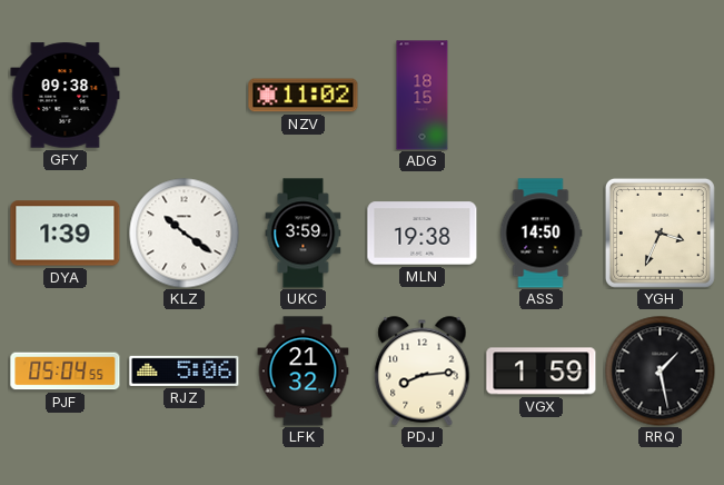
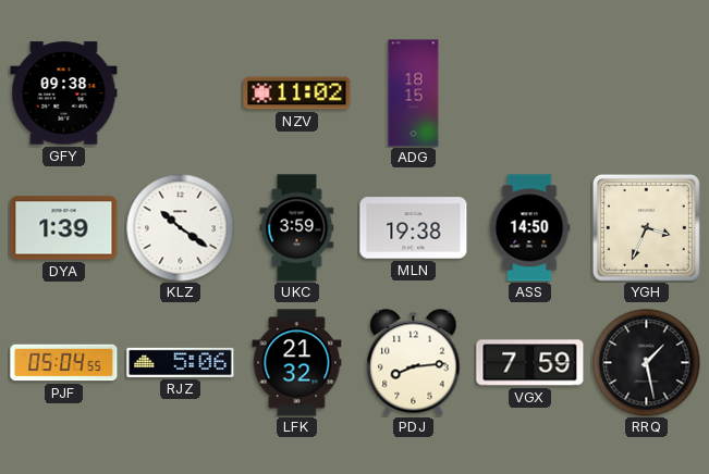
VGX: 1:59 -> 7:59 (530, 363)
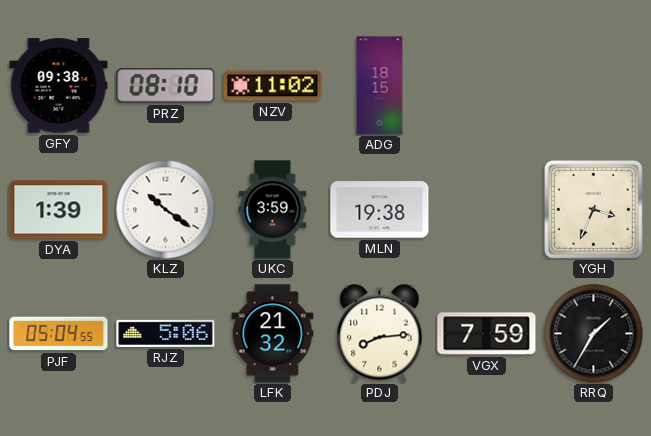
PRZ: none -> 08:10 (166, 86)
ASS: 14:50 -> none (529, 228)
RRQ: 1:28 -> 1:35 (594, 334)
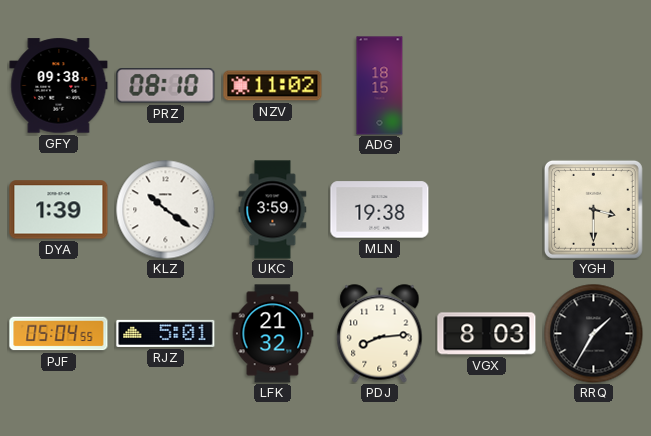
YGH: 3:34 -> 3:30 (593, 209)
RJZ: 5:06 -> 5:01 (166, 333)
VGX: 7:59 -> 8:03 (487, 334)
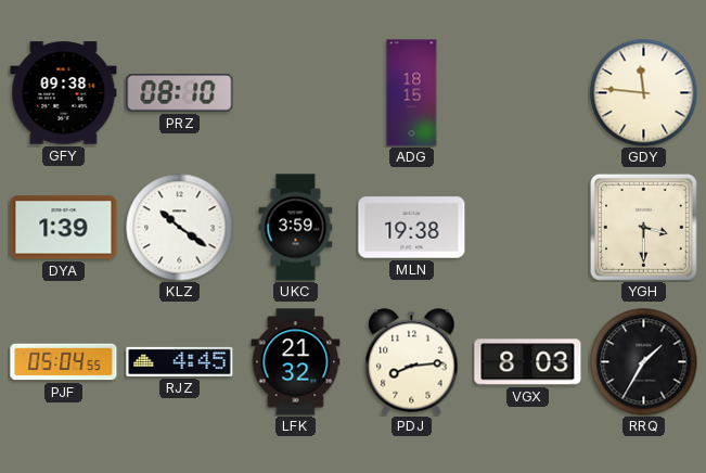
NZV: 11:02 -> none (273, 86)
GDY: none -> 11:46 (644, 93)
RJZ: 5:01 -> 4:45 (180, 361)
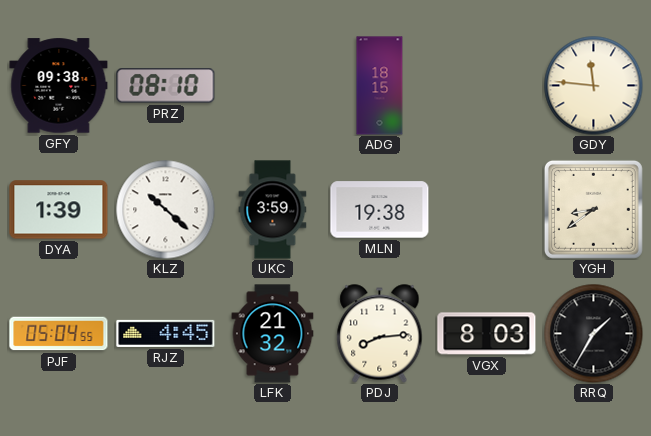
KLZ: 10:21 -> 10:22 (166, 210)
YGH: 3:30 -> 8:39 (593, 209)
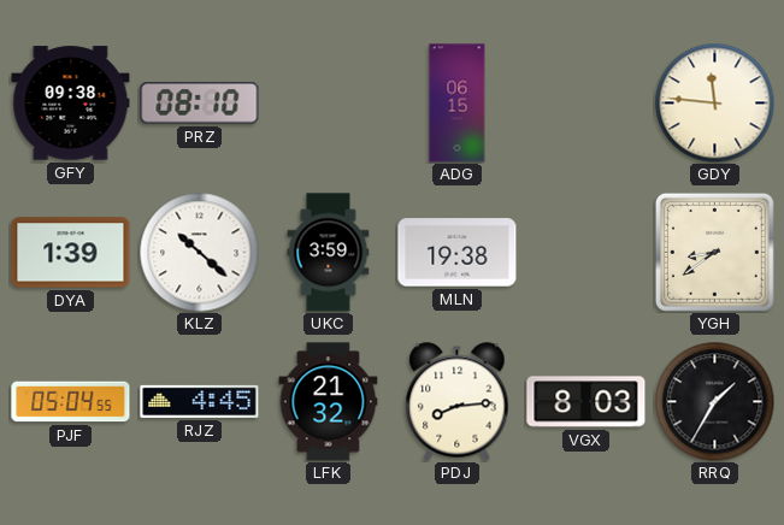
ADG: 18:15 -> 06:15 (458, 104)
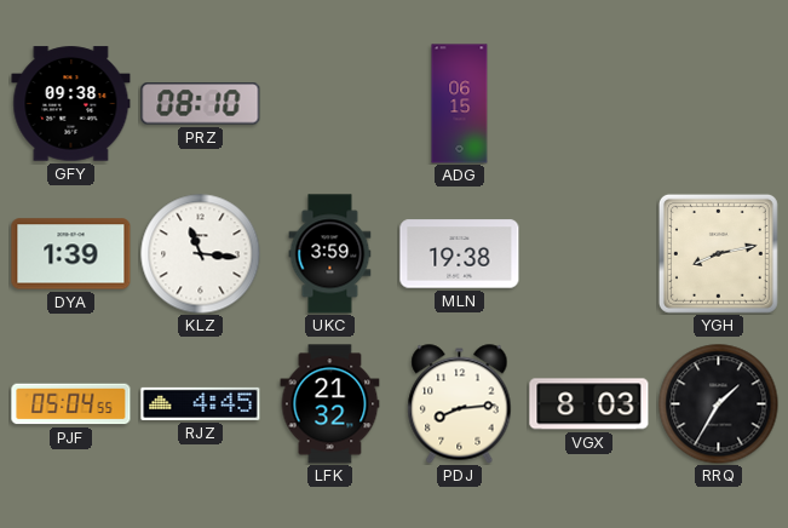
GDY: 11:46 -> none (715, 104)
KLZ: 10:22 -> 11:16 (201, 254)
YGH: 8:39 -> 8:13 (718, 253)
